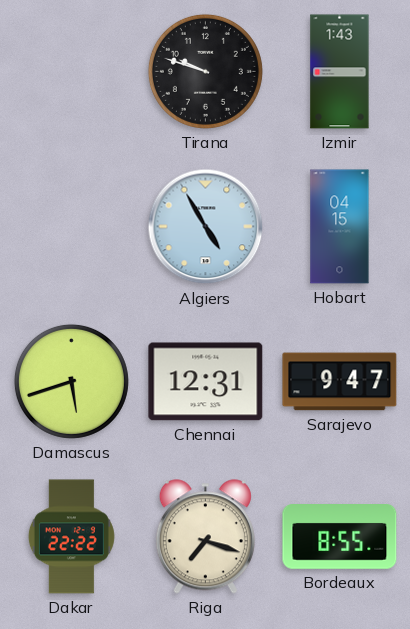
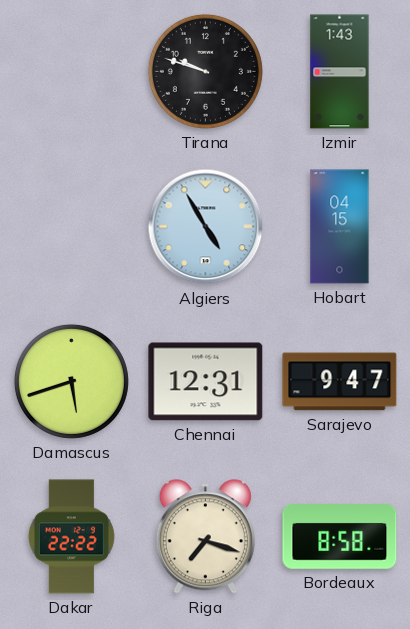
Bordeaux: 8:55 -> 8:58 (340, 537)
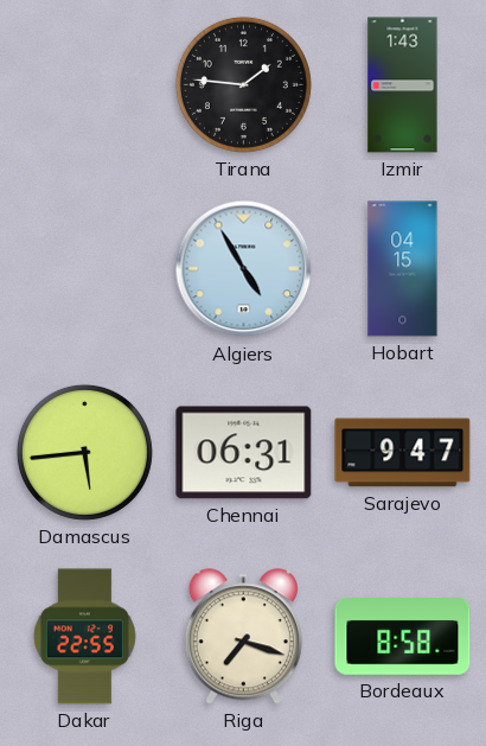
Tirana: 9:48 -> 1:46 (243, 84)
Damascus: 5:42 -> 5:44 (84, 452)
Chennai: 12:31 -> 06:31 (244, 453)
Dakar: 22:22 -> 22:55 (84, 637)
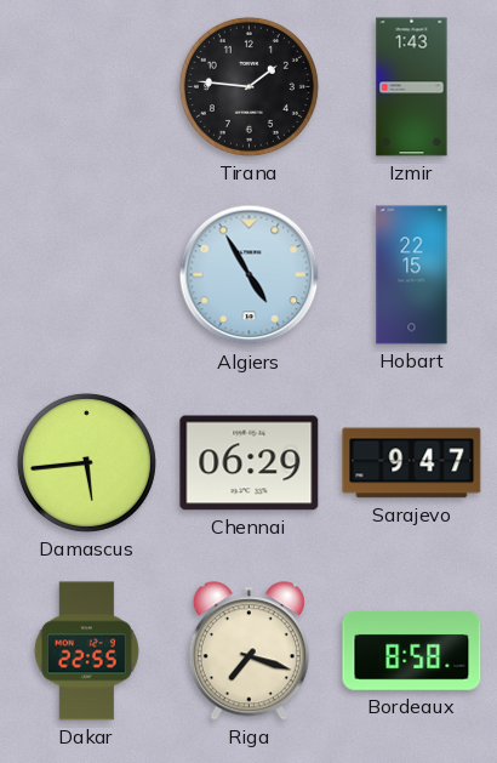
Hobart: 04:15 -> 22:15 (412, 275)
Chennai: 06:31 -> 06:29 (250, 463)
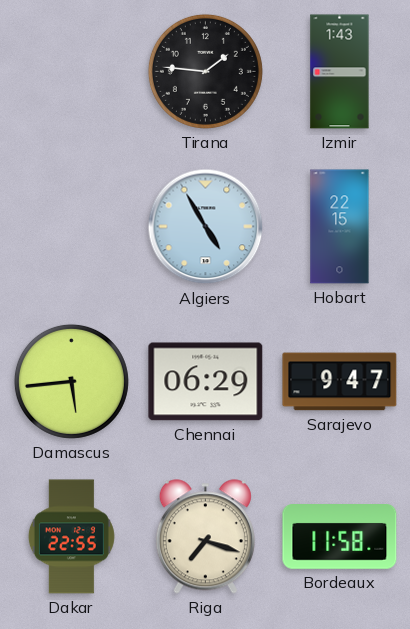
Bordeaux: 8:58 -> 11:58 (340, 537)
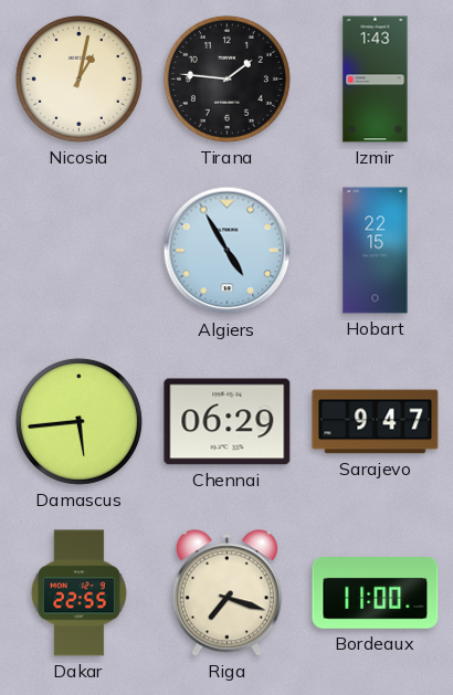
Nicosia: none -> 1:02 (78, 78)
Bordeaux: 11:58 -> 11:00 (376, 593)
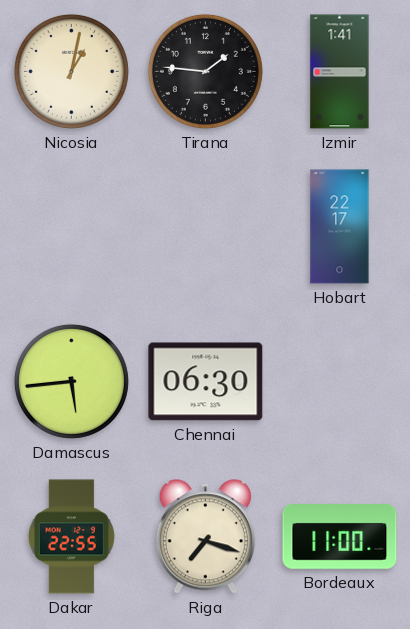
Izmir: 1:43 -> 1:41 (340, 72)
Algiers: 4:55 -> none (228, 251)
Hobart: 22:15 -> 22:17 (340, 227)
Chennai: 06:29 -> 06:30 (206, 382)
Sarajevo: 9:47 -> none (376, 422)
